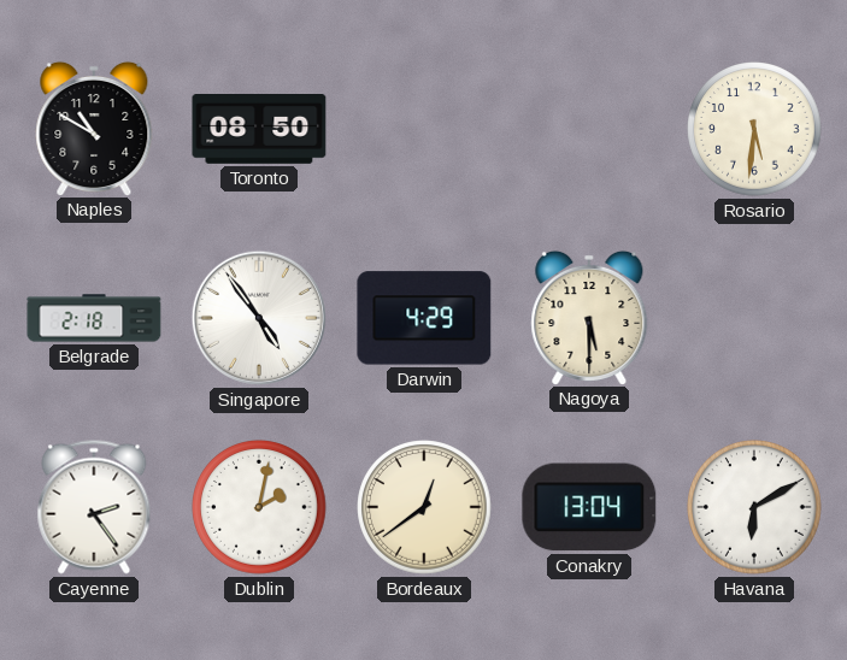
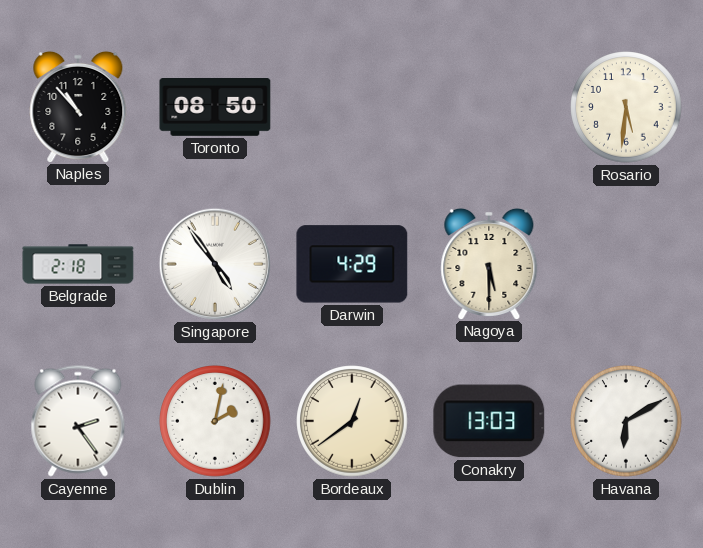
Naples: 10:50 -> 10:53 (78, 106)
Conakry: 13:04 -> 13:03 (489, 421)
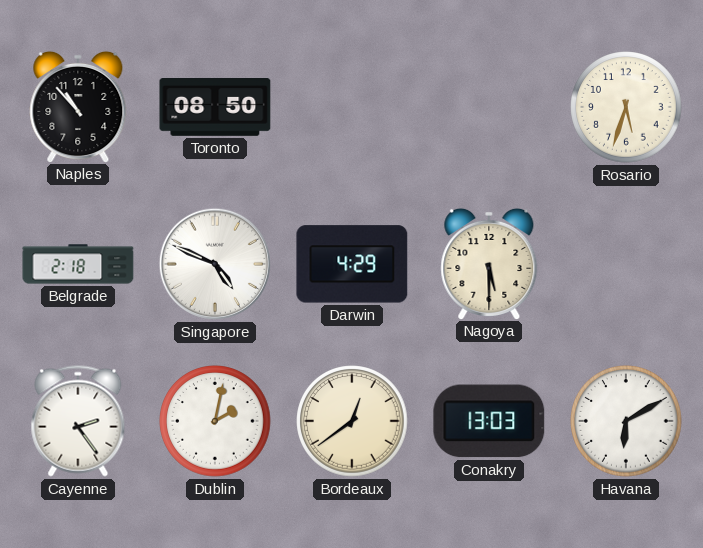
Rosario: 5:31 -> 5:33 (626, 107)
Singapore: 4:54 -> 4:49 (215, 264)
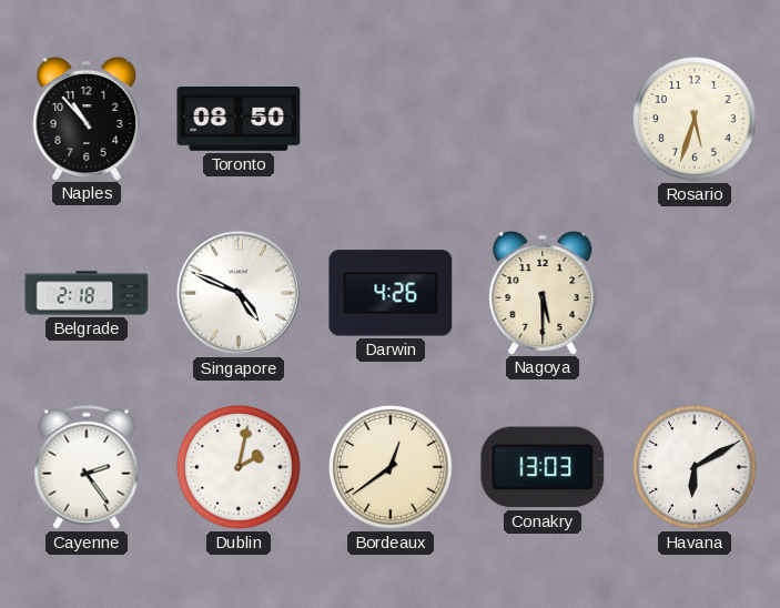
Darwin: 4:29 -> 4:26 (391, 293)
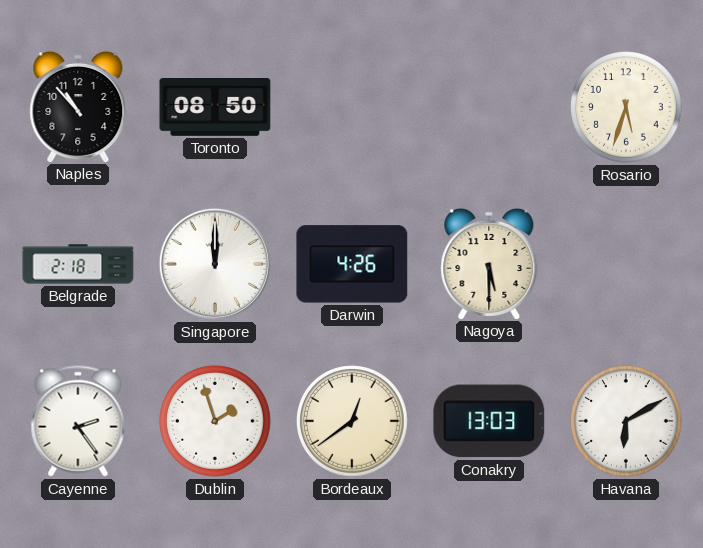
Singapore: 4:49 -> 12:00 (215, 264)
Dublin: 2:02 -> 1:57 (215, 421)
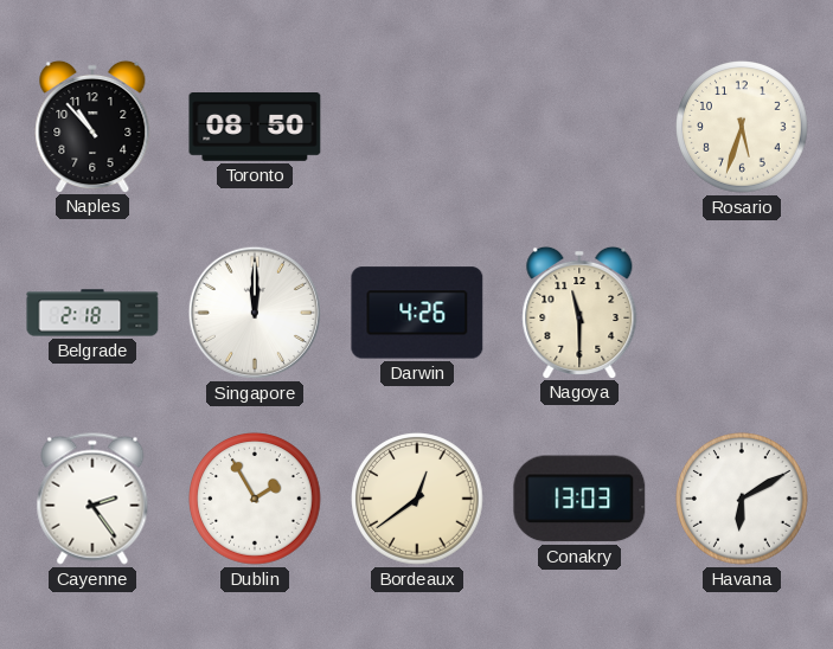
Nagoya: 5:30 -> 11:30 (579, 311)
Dublin: 1:57 -> 1:55 (255, 499)
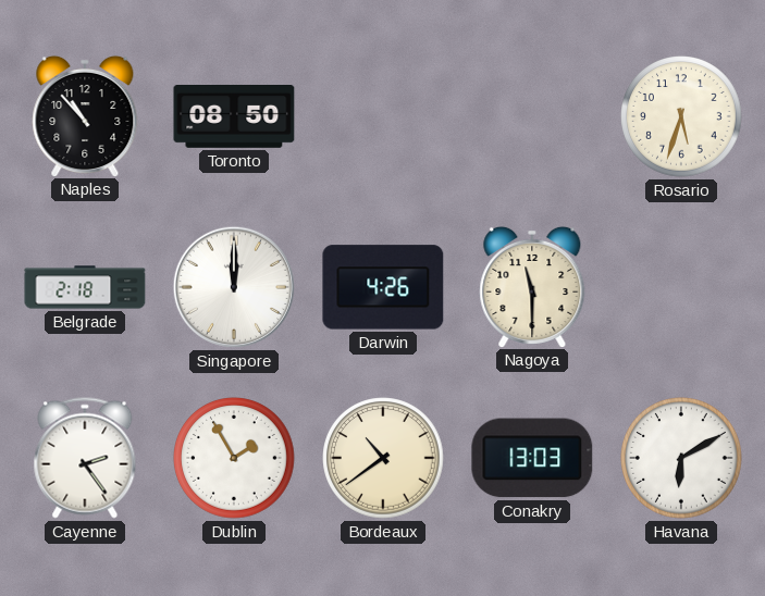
Bordeaux: 12:39 -> 10:39 (383, 458)
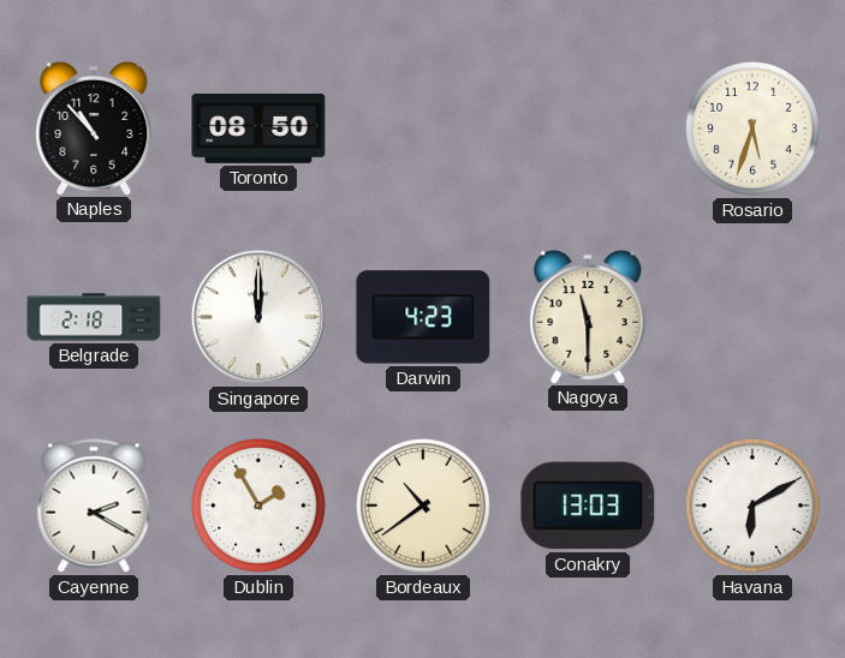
Darwin: 4:26 -> 4:23 (423, 317)
Cayenne: 2:24 -> 2:20 (94, 506)
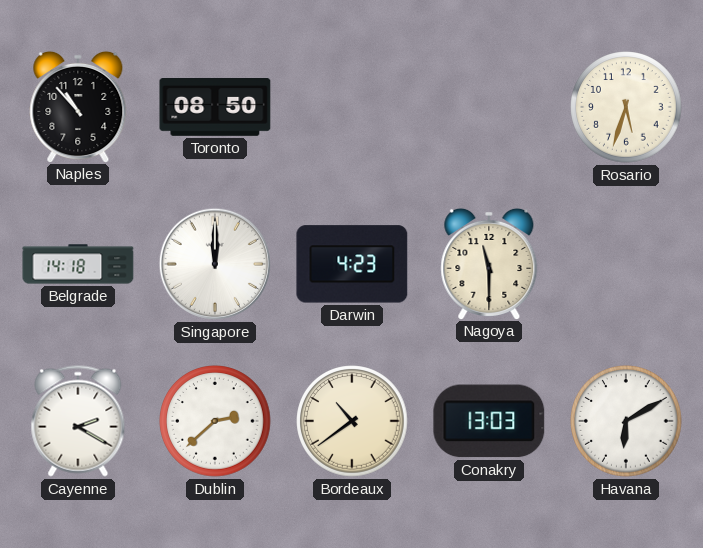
Belgrade: 2:18 -> 14:18 (78, 264)
Dublin: 1:55 -> 2:38 (215, 421)
